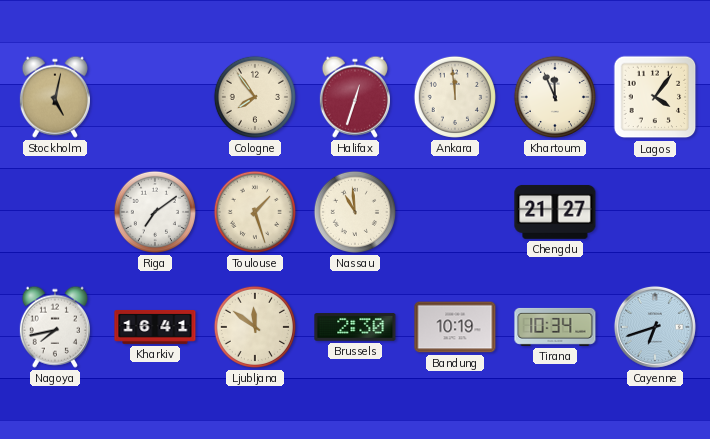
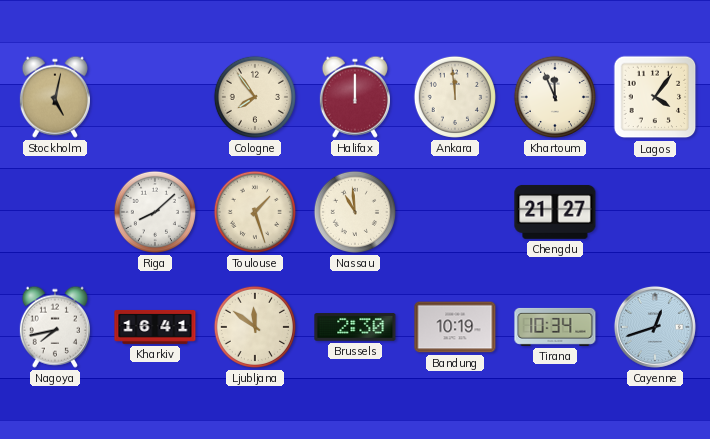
Halifax: 12:33 -> 12:00 (355, 97)
Riga: 7:09 -> 8:08 (155, 212)
Cayenne: 6:42 -> 12:42 (655, 327)
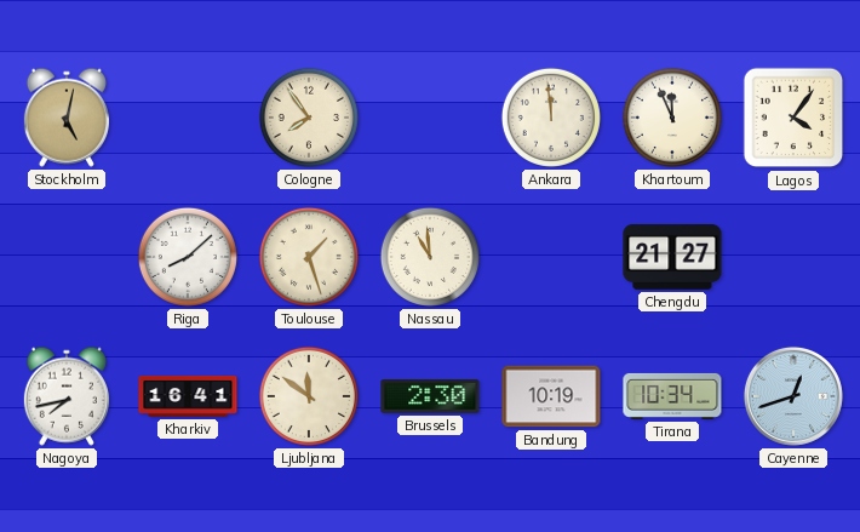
Halifax: 12:00 -> none (355, 97)
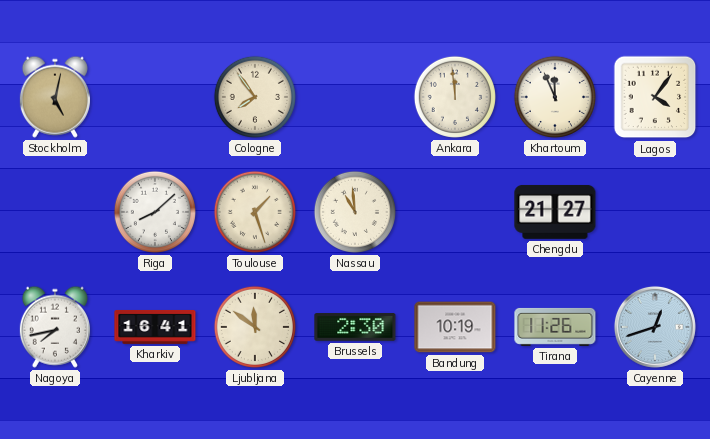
Tirana: 10:34 -> 11:26 (555, 327)
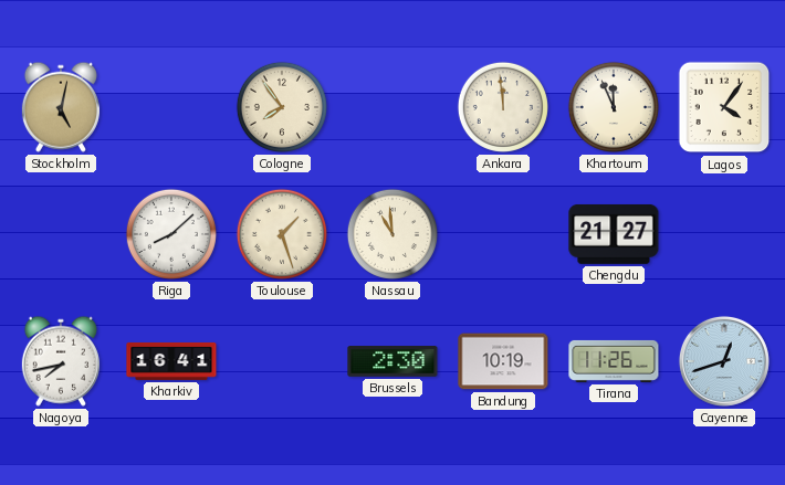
Ljubljana: 11:51 -> none (255, 327)
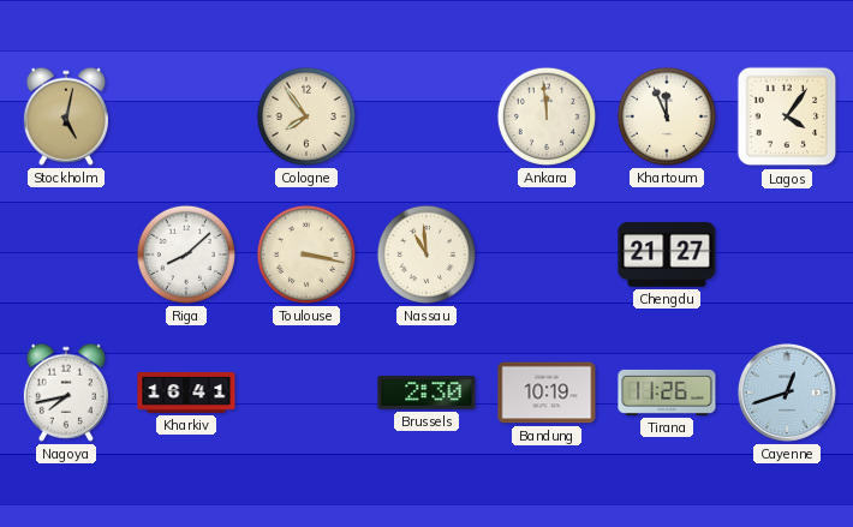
Toulouse: 1:27 -> 3:17 (306, 254)
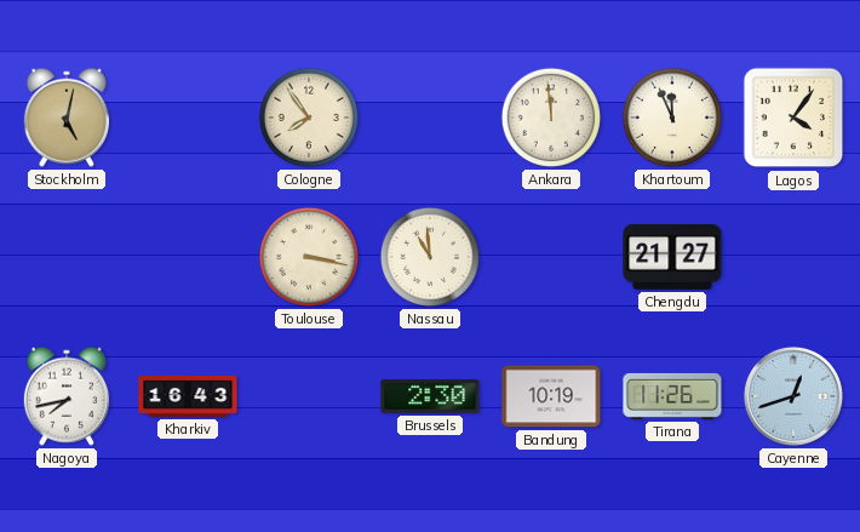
Riga: 8:08 -> none (186, 254)
Kharkiv: 16:41 -> 16:43 (188, 396)
